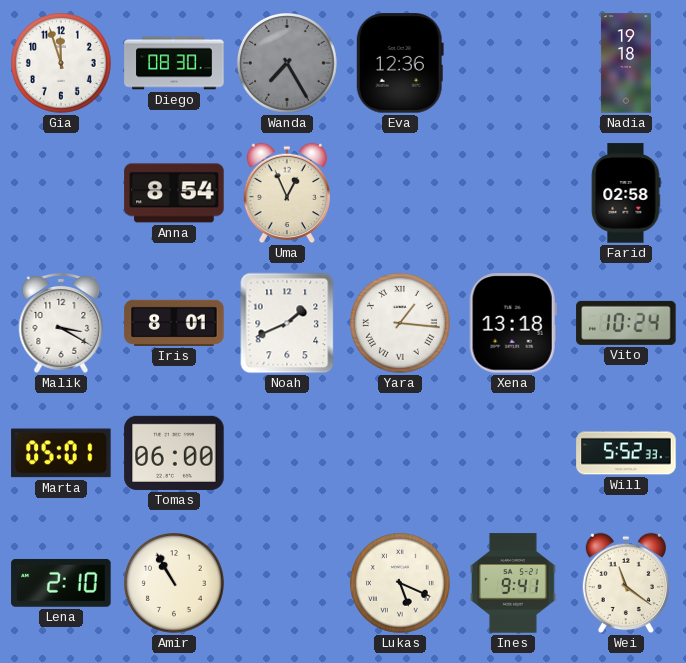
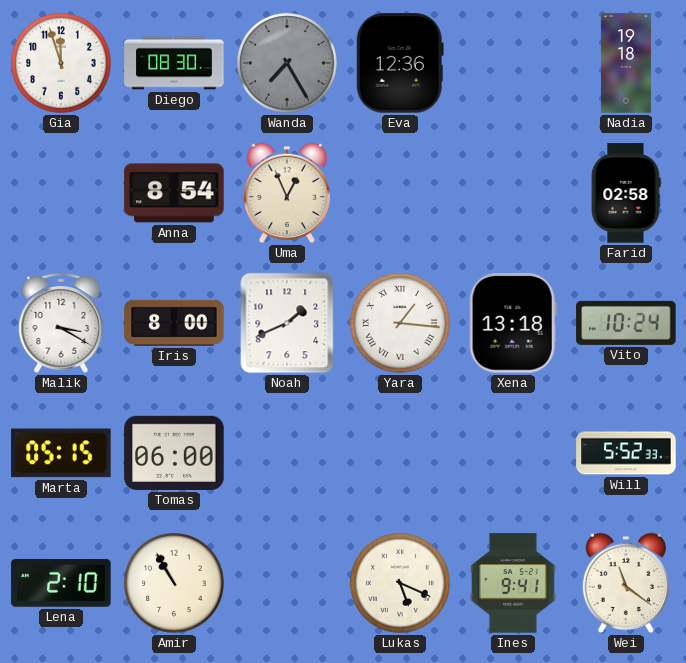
Iris: 8:01 -> 8:00 (174, 323)
Marta: 05:01 -> 05:15 (61, 453)
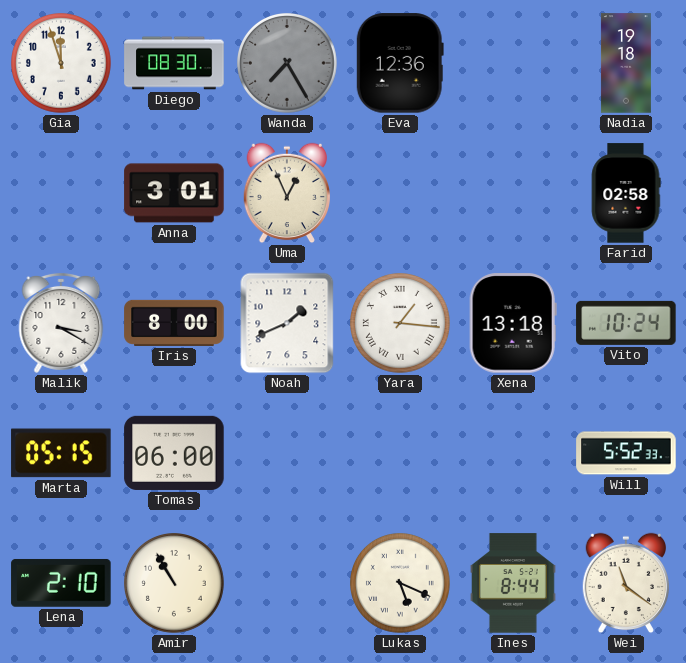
Anna: 8:54 -> 3:01 (174, 193)
Ines: 9:41 -> 8:44 (513, 583)
